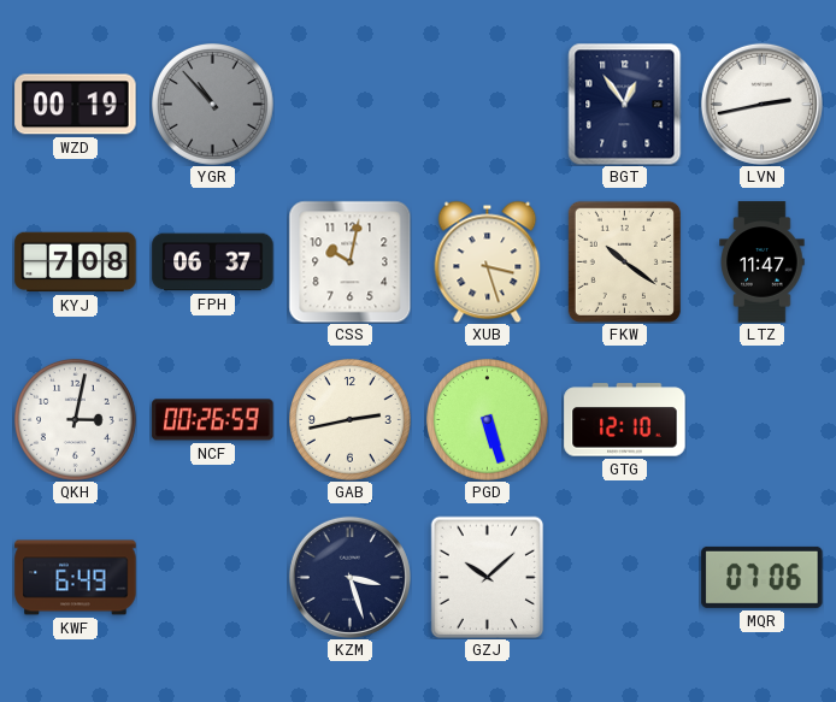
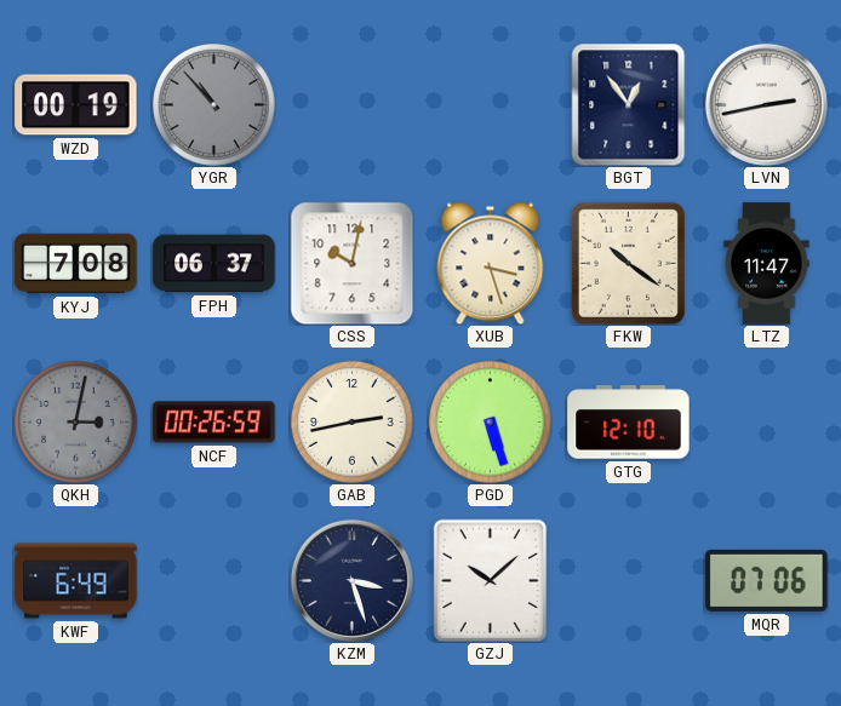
QKH dial: white -> grey (76, 423)
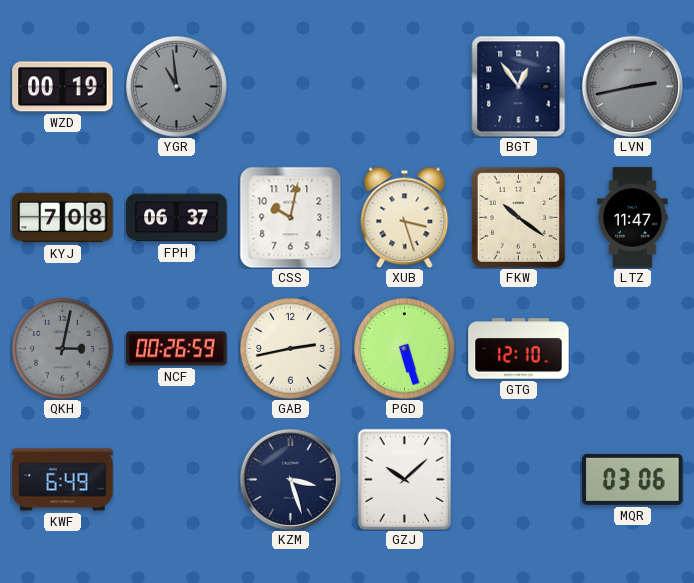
YGR: 10:53 -> 10:59 (177, 87)
LVN dial: white -> grey (632, 86)
MQR: 07:06 -> 03:06 (633, 479)
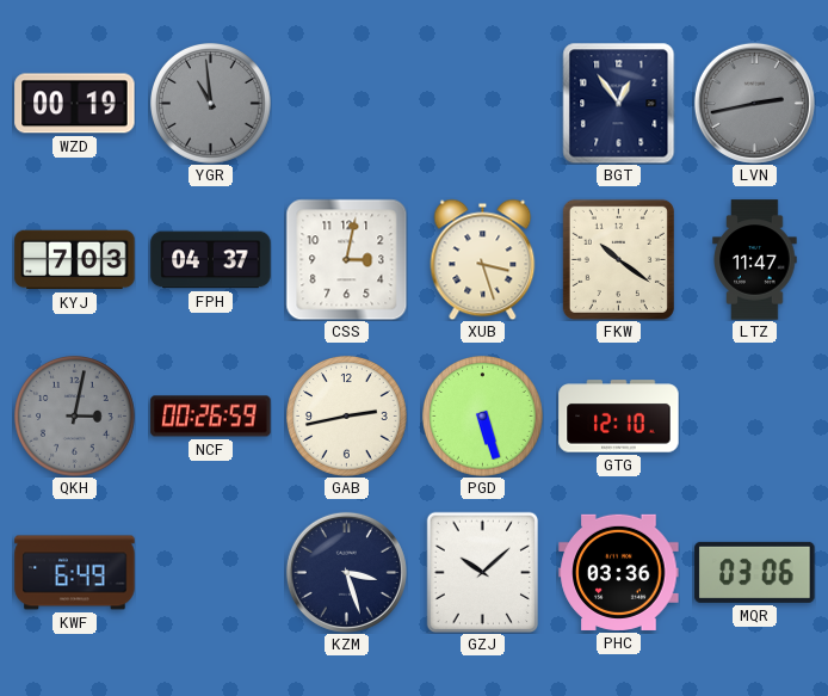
KYJ: 7:08 -> 7:03 (75, 260)
FPH: 06:37 -> 04:37 (211, 260)
CSS: 10:02 -> 3:02 (346, 259)
PHC: none -> 03:36 (619, 572)
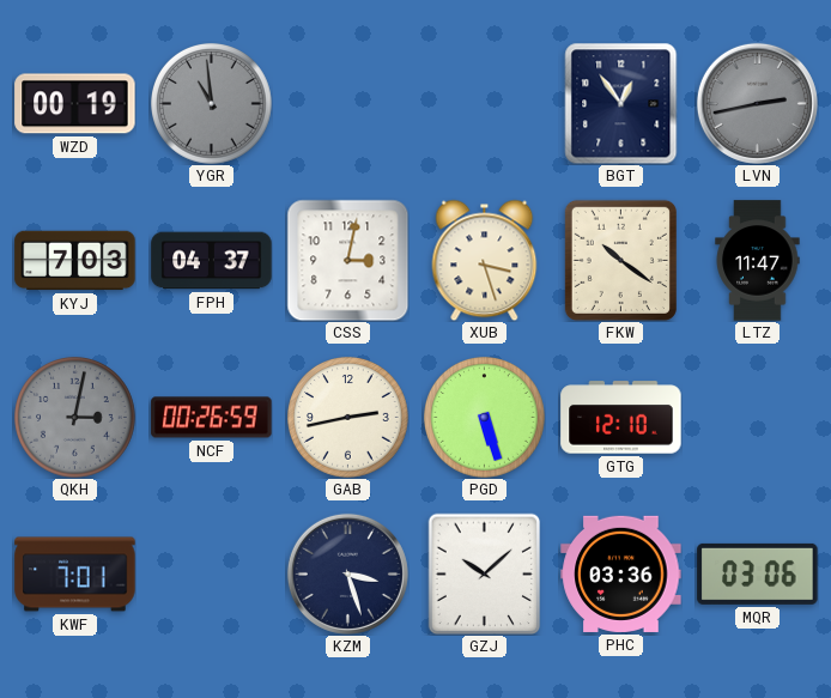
KWF: 6:49 -> 7:01 (75, 575)
